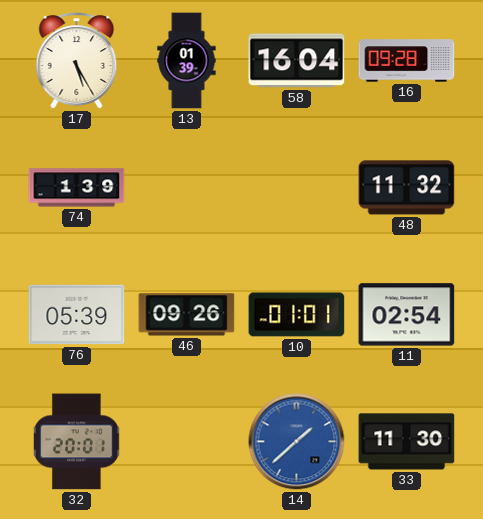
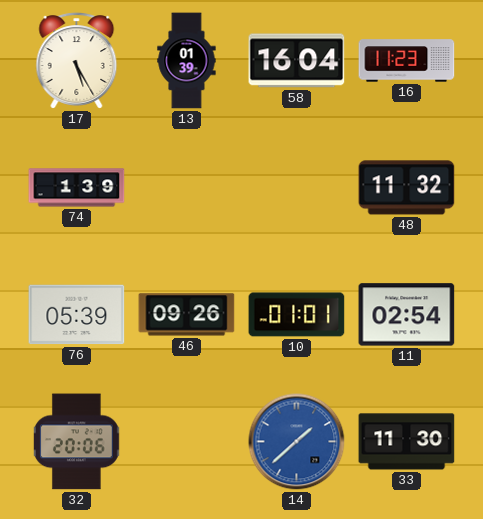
16: 09:28 -> 11:23 (407, 61)
32: 20:01 -> 20:06 (76, 442)
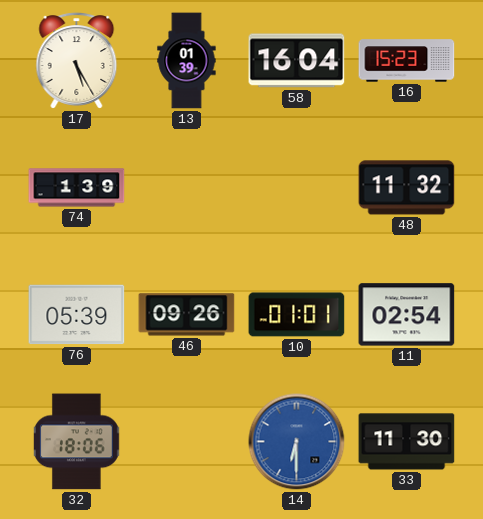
16: 11:23 -> 15:23 (407, 61)
32: 20:06 -> 18:06 (76, 442)
14: 1:38 -> 6:30 (297, 442)
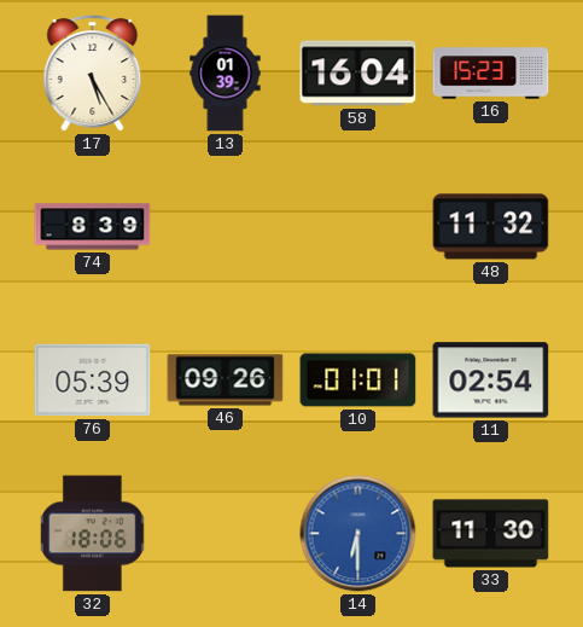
74: 1:39 -> 8:39 (93, 227)
